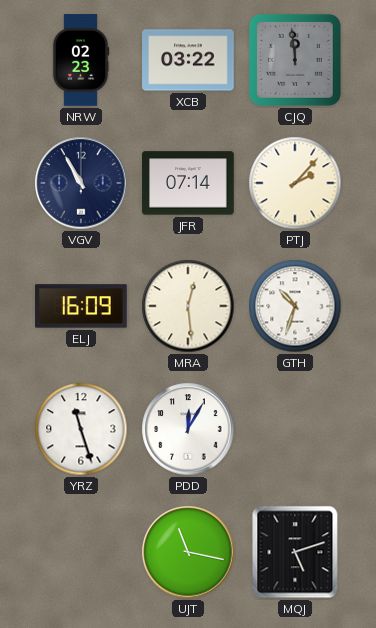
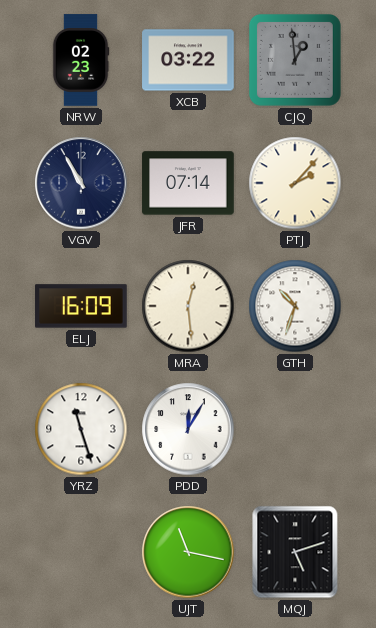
CJQ: 11:59 -> 12:59 (295, 60)
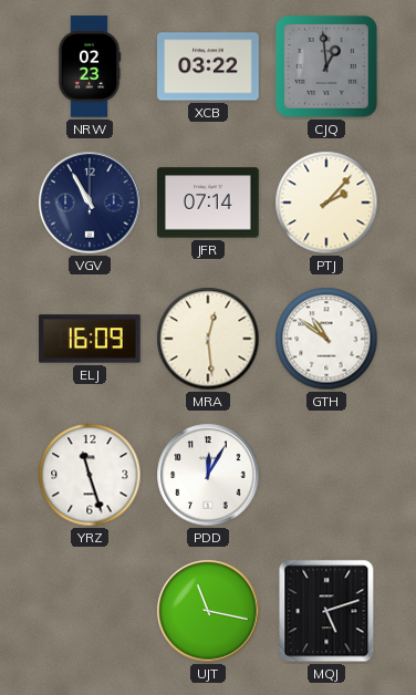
GTH: 10:33 -> 10:51 (326, 339)
